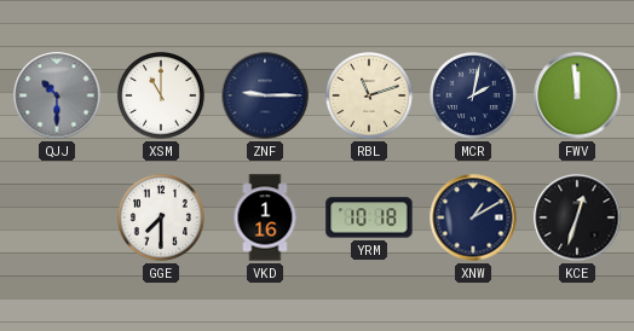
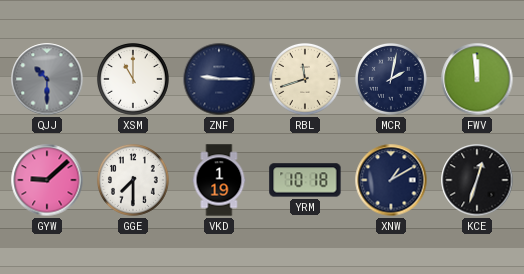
RBL: 11:12 -> 11:42 (305, 80)
GYW: none -> 9:08 (47, 180)
VKD: 1:16 -> 1:19 (219, 180)
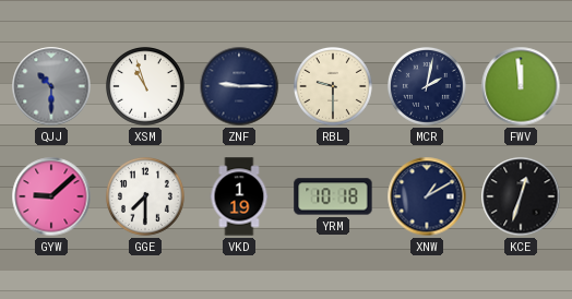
XSM: 11:00 -> 10:57 (145, 87)
RBL: 11:42 -> 9:30 (333, 87)
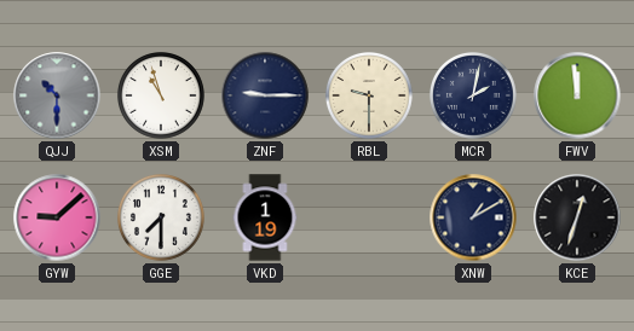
YRM: 10:18 -> none (333, 196)
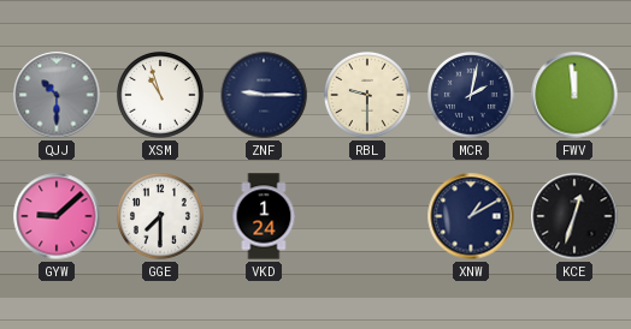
VKD: 1:19 -> 1:24 (264, 216)
